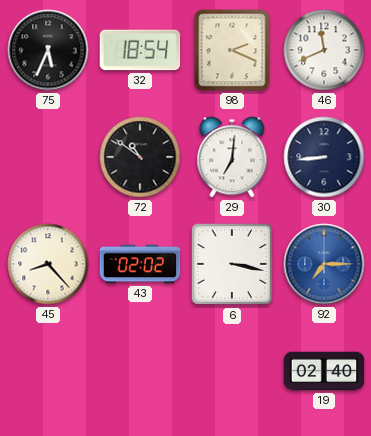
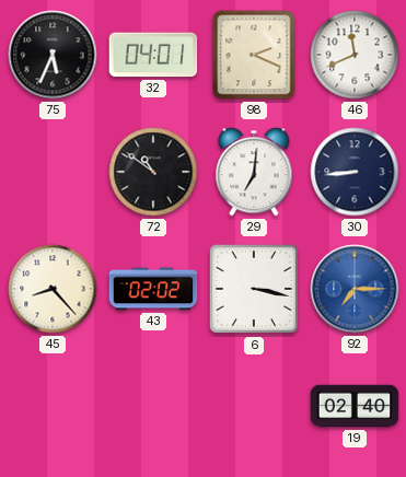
32: 18:54 -> 04:01 (153, 55)
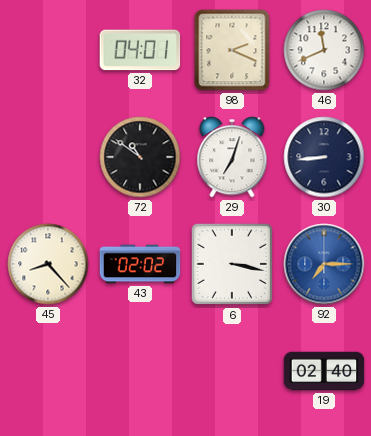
75: 5:34 -> none (53, 55)
29: 7:01 -> 7:03 (232, 157)
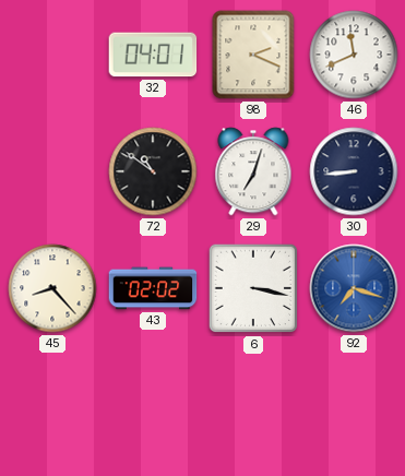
92: 7:15 -> 7:18 (354, 288)
19: 02:40 -> none (324, 371)
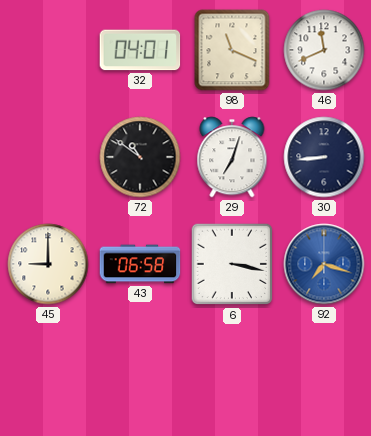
98: 2:19 -> 11:19 (232, 50)
45: 8:23 -> 9:00 (48, 264)
43: 02:02 -> 06:58 (140, 264)
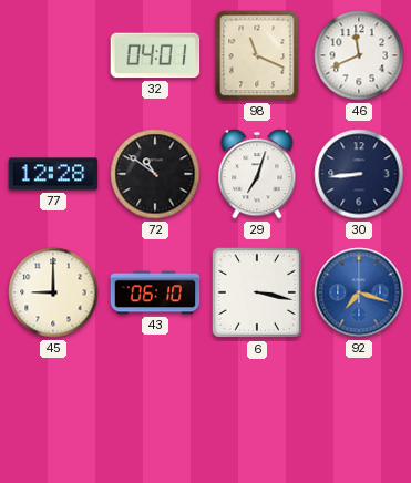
77: none -> 12:28 (53, 174)
43: 06:58 -> 06:10 (155, 292)
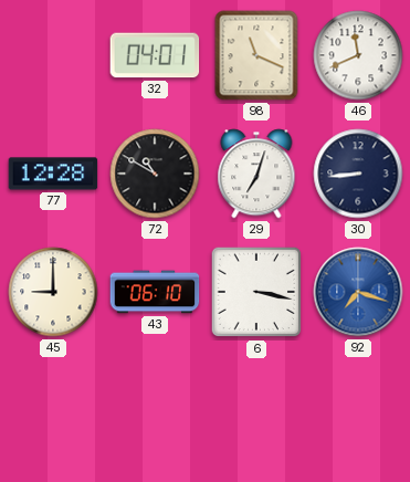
72: 10:51 -> 10:50 (155, 174)
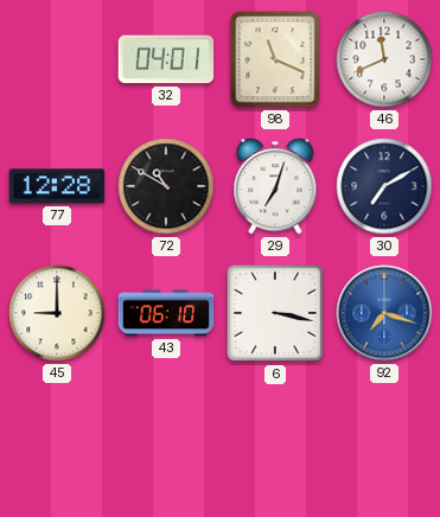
30: 8:44 -> 7:10 (384, 186)
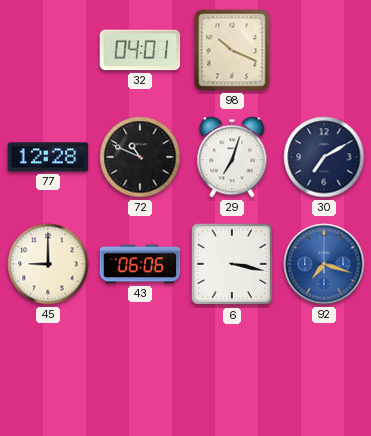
98: 11:19 -> 10:19 (232, 50)
46: 11:41 -> none (384, 59)
72: 10:50 -> 10:49 (140, 157)
43: 06:10 -> 06:06 (140, 264)
